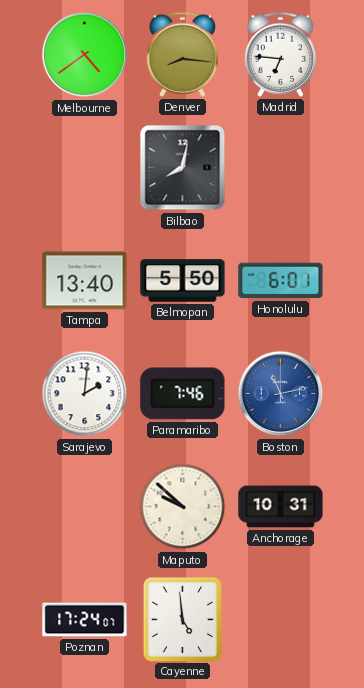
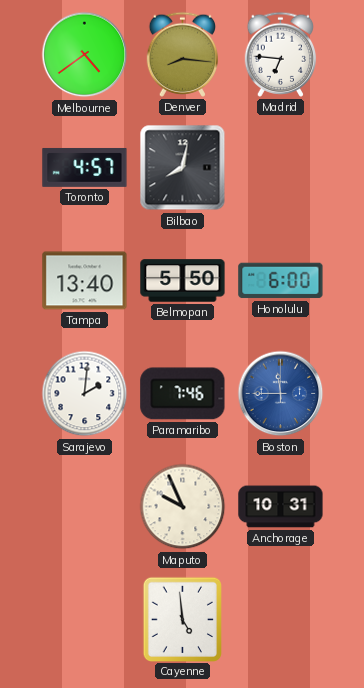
Toronto: none -> 4:57 (85, 167)
Honolulu: 6:01 -> 6:00 (281, 281)
Boston: 11:13 -> 11:45 (281, 394)
Maputo: 9:52 -> 9:56 (183, 507)
Poznan: 17:24 -> none (85, 620)
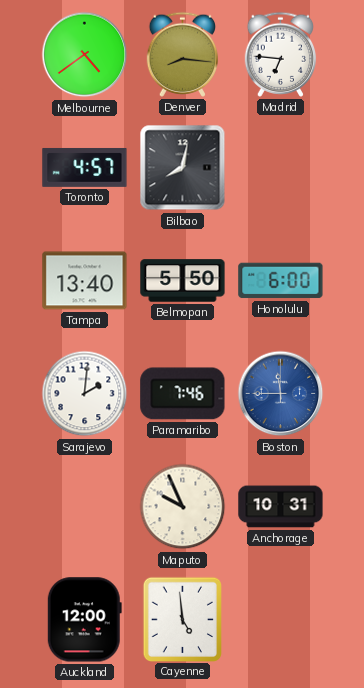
Auckland: none -> 12:00 (84, 620)
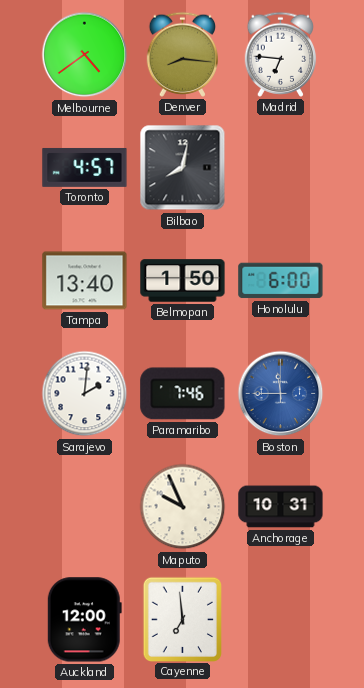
Belmopan: 5:50 -> 1:50 (183, 281)
Cayenne: 4:59 -> 6:59 (182, 619)
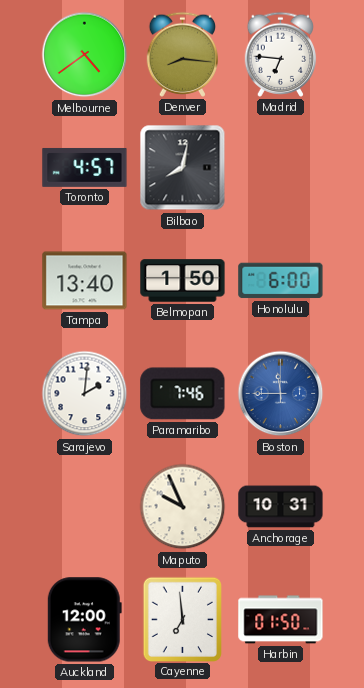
Harbin: none -> 01:50 (281, 620)
